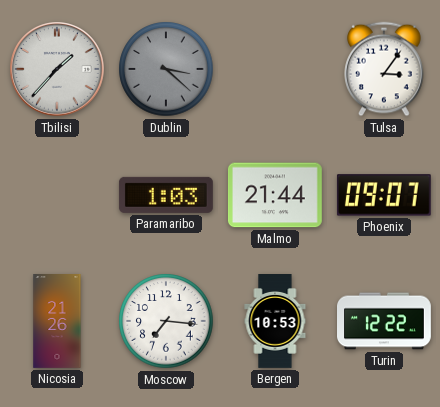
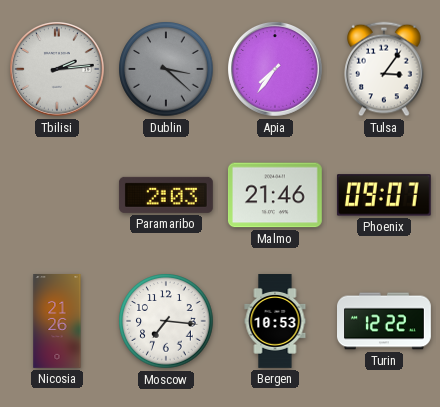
Tbilisi: 1:37 -> 2:14 (58, 70)
Apia: none -> 7:36 (276, 70)
Paramaribo: 1:03 -> 2:03 (166, 195)
Malmo: 21:44 -> 21:46 (275, 195)
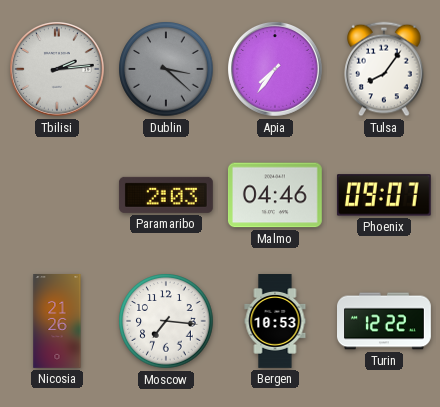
Tulsa: 3:06 -> 8:06 (384, 69)
Malmo: 21:46 -> 04:46 (275, 195)
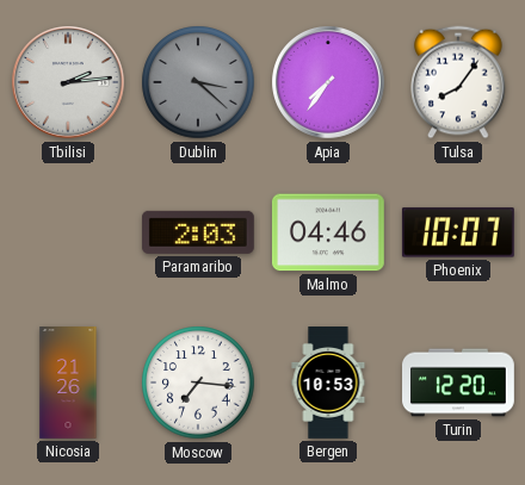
Phoenix: 09:07 -> 10:07 (458, 232)
Turin: 12:22 -> 12:20 (459, 383)
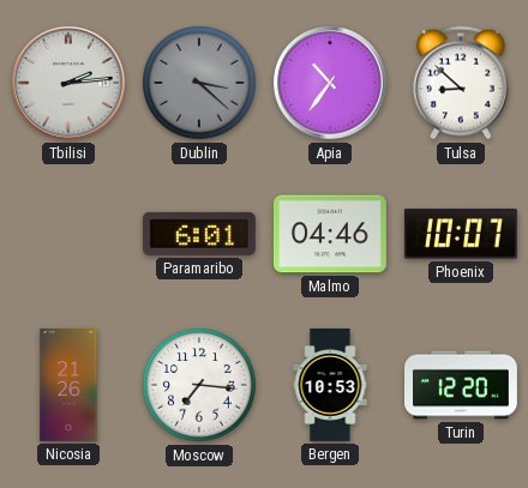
Apia: 7:36 -> 10:36 (331, 84)
Tulsa: 8:06 -> 8:52 (461, 83)
Paramaribo: 2:03 -> 6:01 (199, 234)
